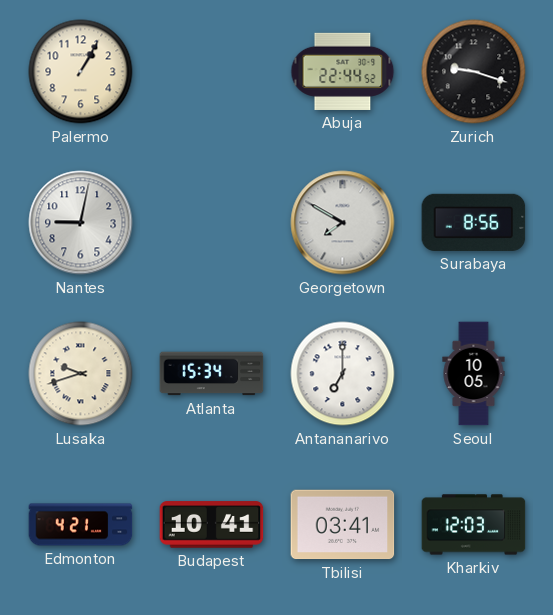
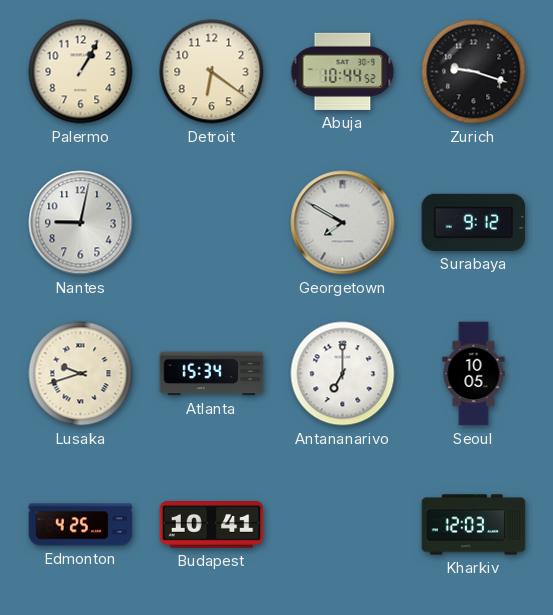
Detroit: none -> 6:21 (212, 72)
Abuja: 22:44 -> 10:44 (343, 71)
Surabaya: 8:56 -> 9:12 (474, 222)
Edmonton: 4:21 -> 4:25 (81, 525)
Tbilisi: 03:41 -> none (343, 525)
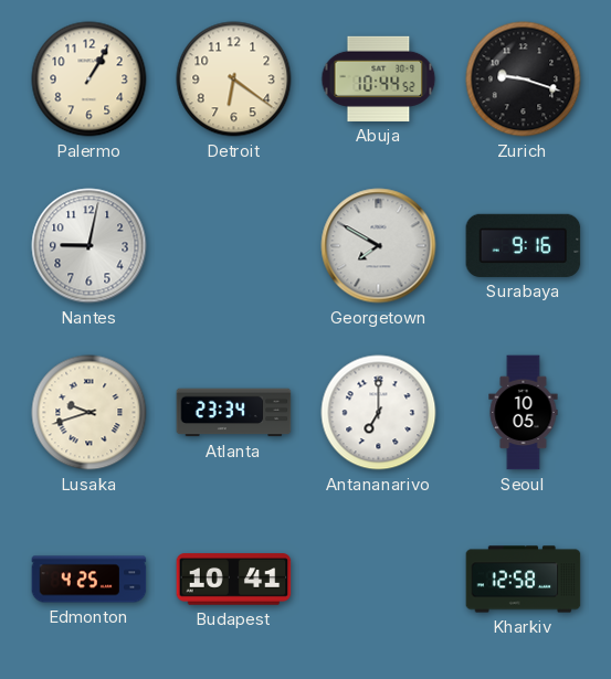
Surabaya: 9:12 -> 9:16 (524, 245)
Atlanta: 15:34 -> 23:34 (234, 413)
Kharkiv: 12:03 -> 12:58 (524, 580)
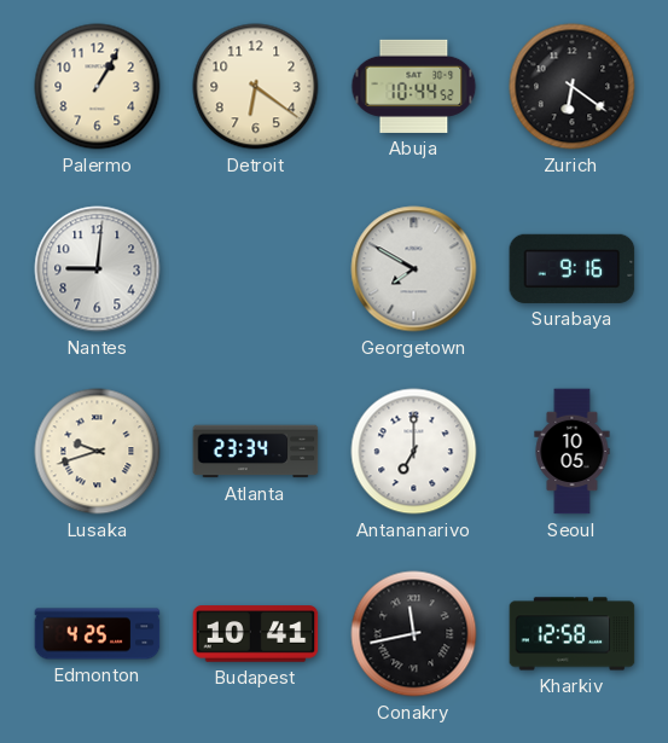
Zurich: 9:18 -> 6:21 (573, 87)
Nantes: 9:02 -> 9:01 (98, 269)
Conakry: none -> 11:43 (414, 634)
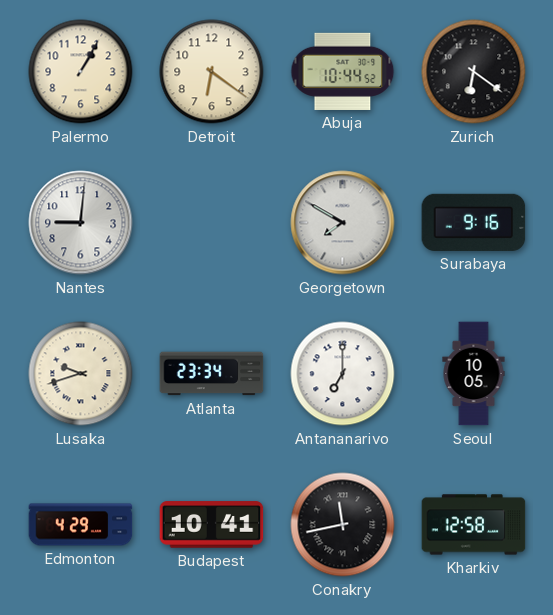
Edmonton: 4:25 -> 4:29 (81, 525)
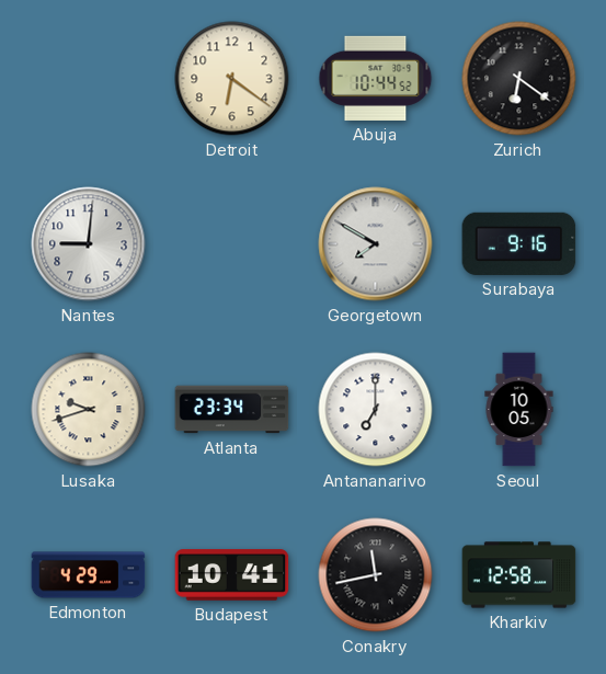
Palermo: 1:05 -> none (81, 72)
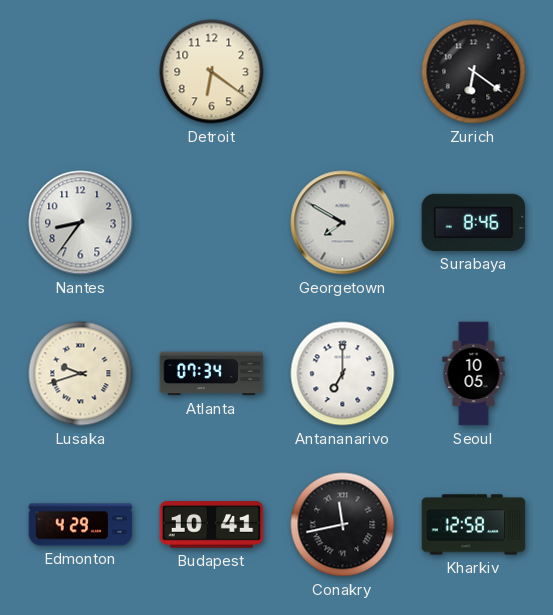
Abuja: 10:44 -> none (376, 78)
Nantes: 9:01 -> 8:36 (81, 223)
Surabaya: 9:16 -> 8:46 (474, 222)
Atlanta: 23:34 -> 07:34 (212, 374)
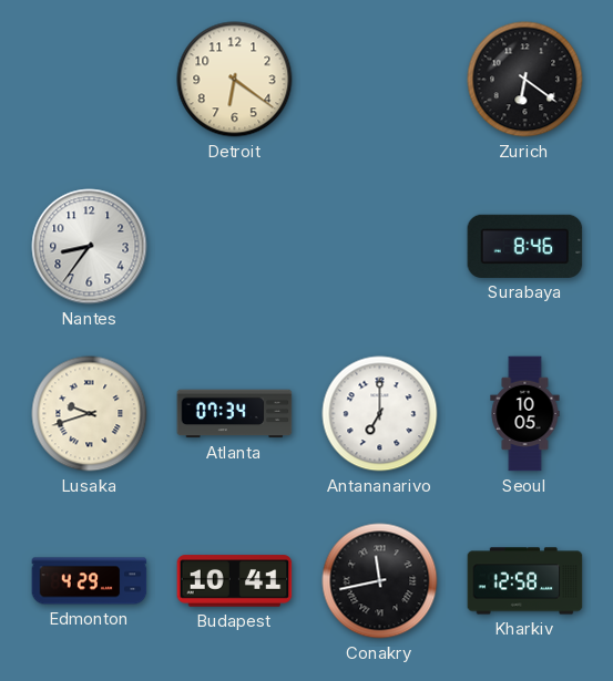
Georgetown: 7:50 -> none (343, 223)
